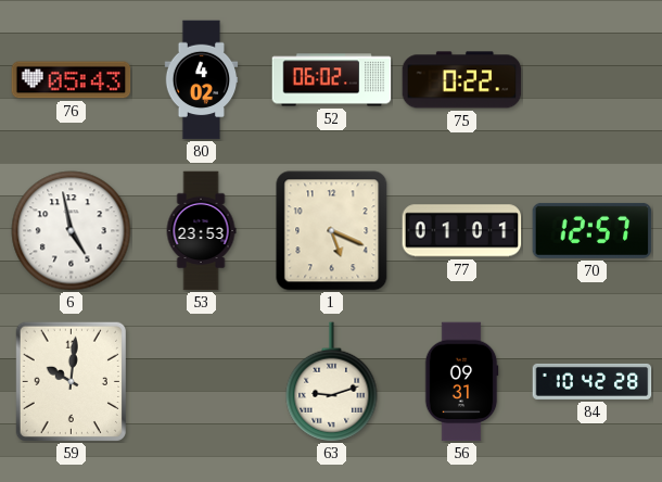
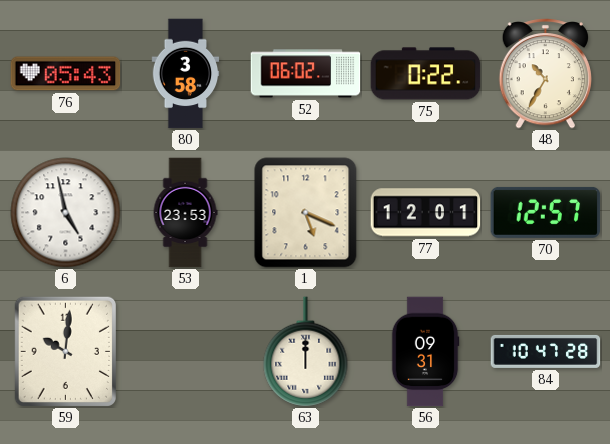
80: 4:02 -> 3:58 (186, 74)
48: none -> 10:35 (545, 74)
77: 01:01 -> 12:01 (426, 213)
63: 9:12 -> 12:00 (306, 352)
84: 10:42 -> 10:47 (546, 351)
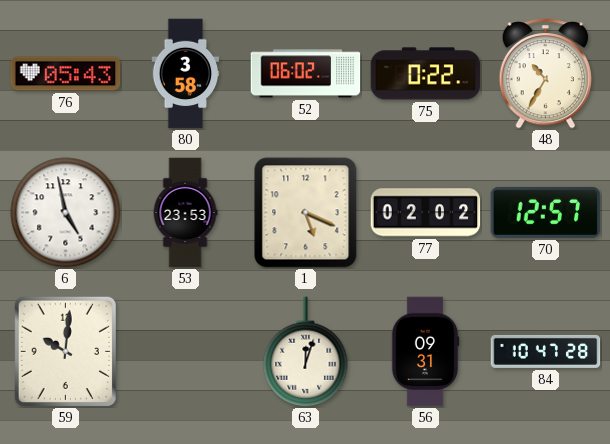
77: 12:01 -> 02:02 (426, 213)
63: 12:00 -> 12:03 (306, 352)
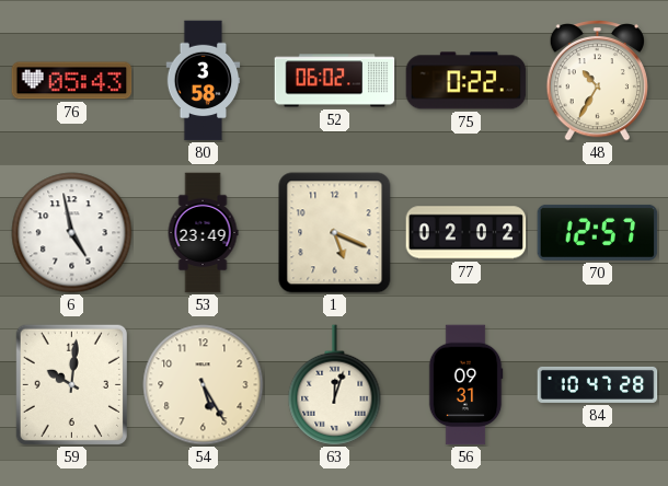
53: 23:53 -> 23:49 (203, 233)
54: none -> 5:25 (204, 385)
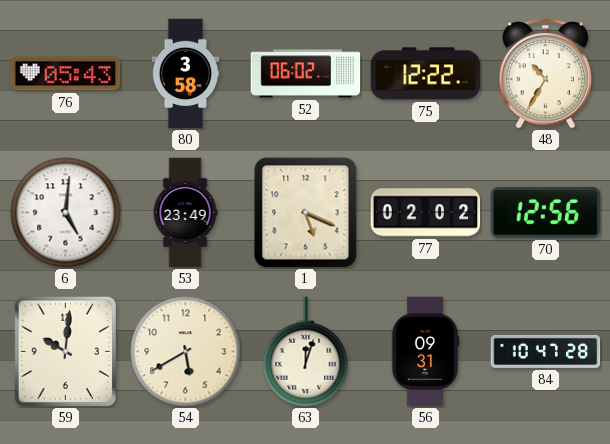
75: 0:22 -> 12:22 (426, 74)
6: 4:58 -> 5:01 (66, 213)
70: 12:57 -> 12:56 (546, 212)
54: 5:25 -> 5:40 (186, 352)
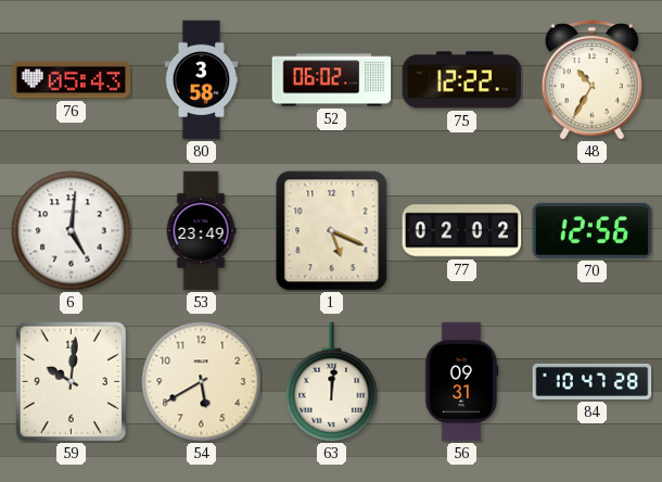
63: 12:03 -> 12:01 (332, 382)
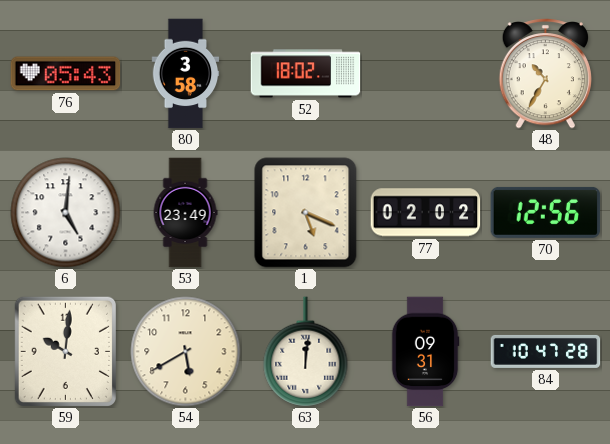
52: 06:02 -> 18:02 (306, 74)
75: 12:22 -> none (462, 80)
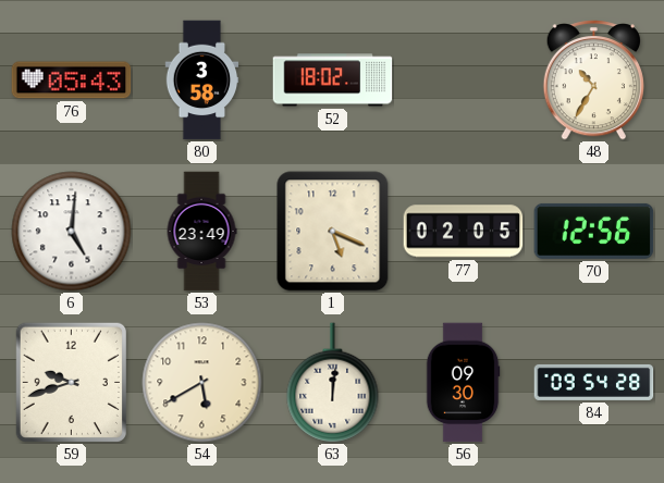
77: 02:02 -> 02:05 (464, 232)
59: 10:01 -> 9:42 (71, 382)
56: 09:31 -> 09:30 (463, 383)
84: 10:47 -> 09:54 (594, 382)
